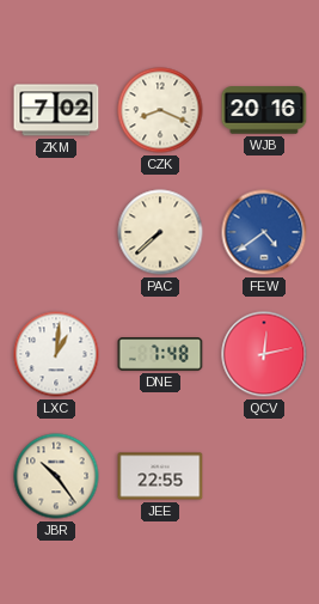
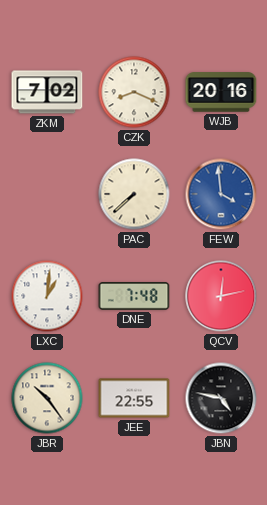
FEW: 4:39 -> 3:59 (221, 194)
JBN: none -> 4:47 (221, 398)
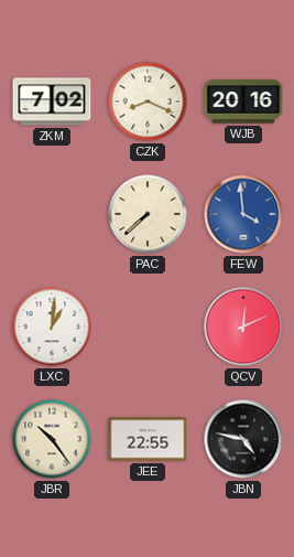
DNE: 7:48 -> none (134, 297)
QCV: 12:13 -> 12:11 (243, 326)
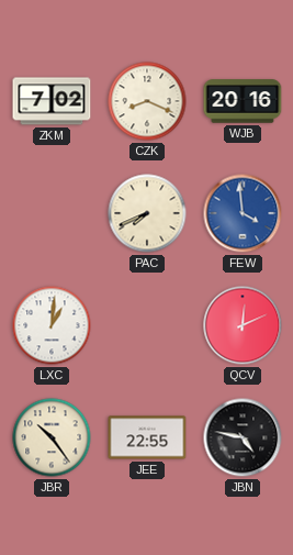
PAC: 7:38 -> 7:41 (147, 213)
